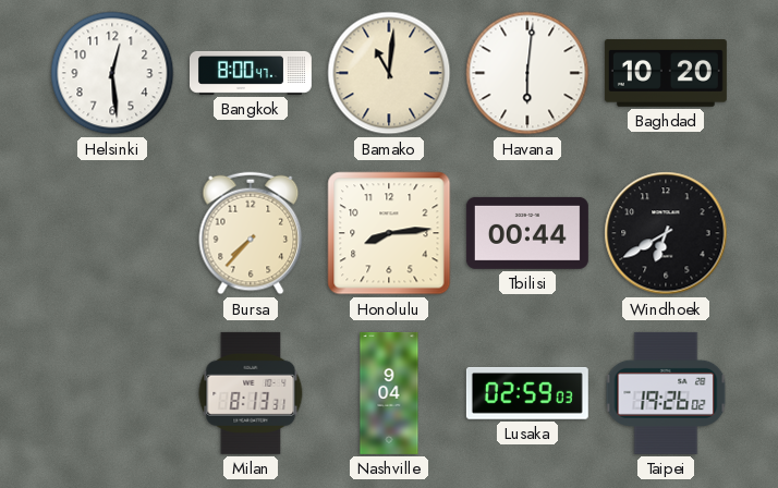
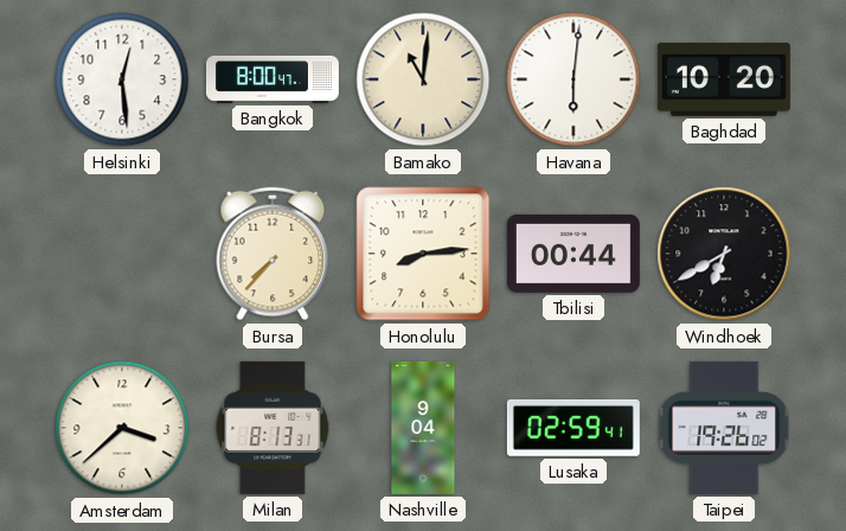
Amsterdam: none -> 3:38 (122, 428)
Lusaka: 02:59:03 -> 02:59:41 (573, 428)
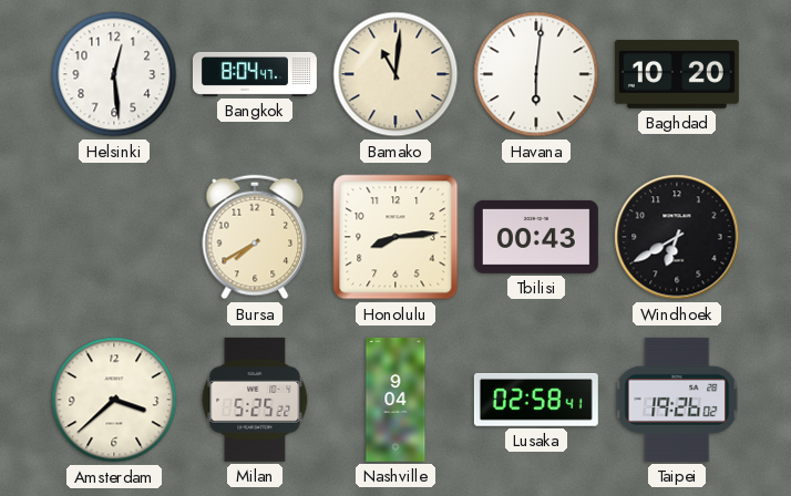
Bangkok: 8:00 -> 8:04 (255, 74)
Bursa: 7:37 -> 7:40 (255, 237)
Tbilisi: 00:44 -> 00:43 (536, 237)
Milan: 8:13 -> 5:25 (255, 400)
Lusaka: 02:59 -> 02:58 (536, 400)
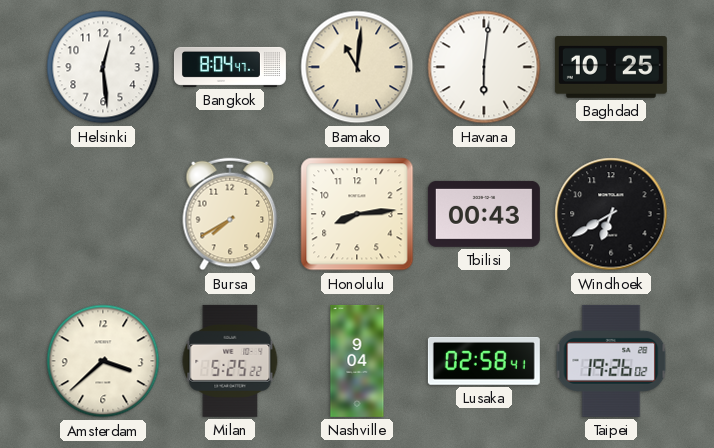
Baghdad: 10:20 -> 10:25 (611, 68)
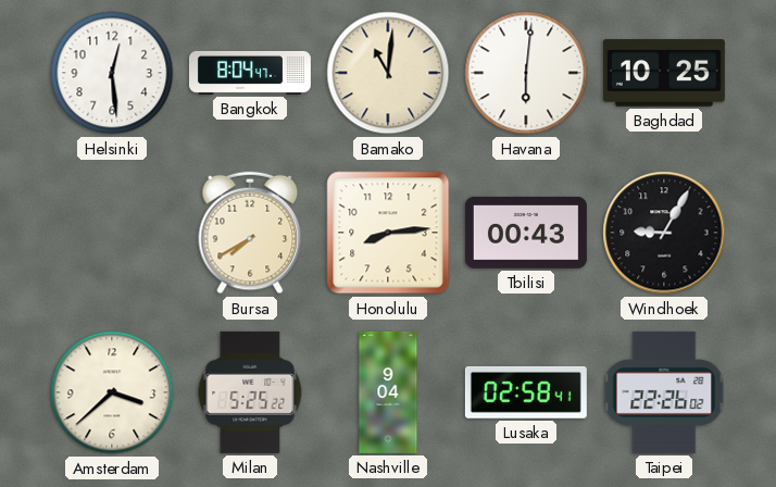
Windhoek: 6:40 -> 9:05 (664, 233)
Taipei: 19:26 -> 22:26 (664, 392)
